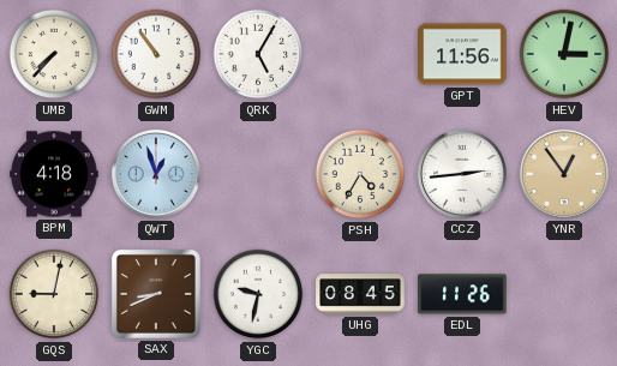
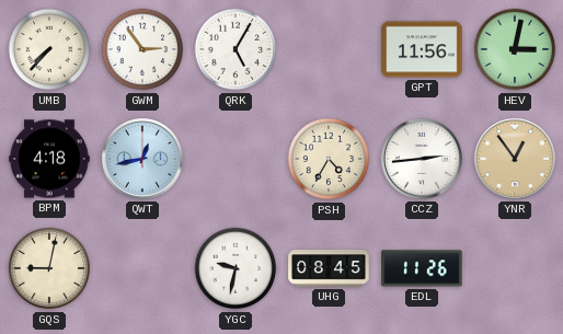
GWM: 10:54 -> 2:54 (142, 49)
QWT: 12:57 -> 12:43 (142, 159)
SAX: 8:41 -> none (156, 294)
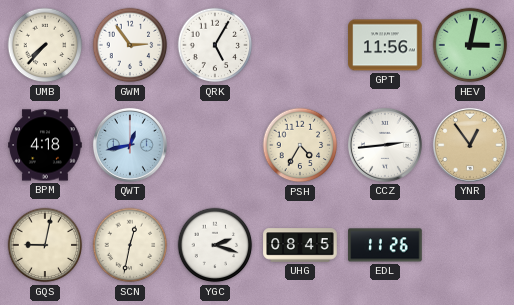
SCN: none -> 12:32 (130, 245)
YGC: 9:32 -> 2:18 (215, 245)
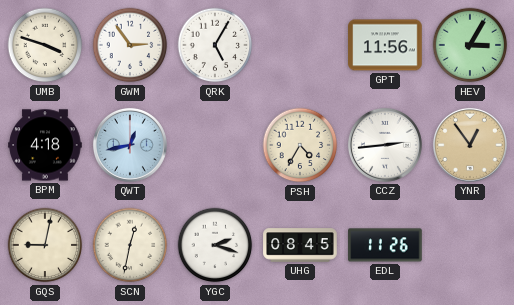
UMB: 7:37 -> 3:48 (45, 45)
HEV: 3:02 -> 3:05 (470, 45)
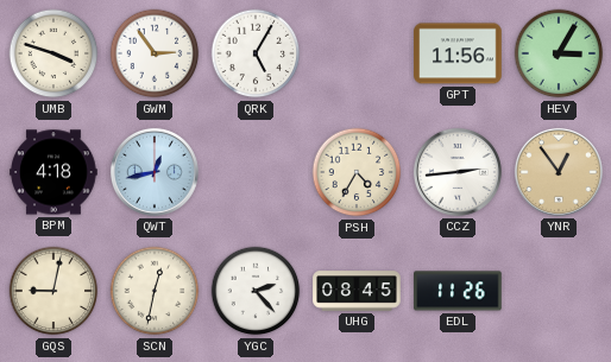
YGC: 2:18 -> 2:23 (256, 291)
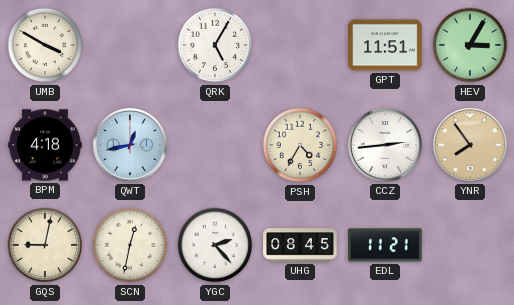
UMB: 3:48 -> 3:50 (45, 45)
GWM: 2:54 -> none (155, 53)
GPT: 11:56 -> 11:51 (385, 45)
YNR: 12:54 -> 7:54 (470, 145)
EDL: 11:26 -> 11:21 (385, 245)
